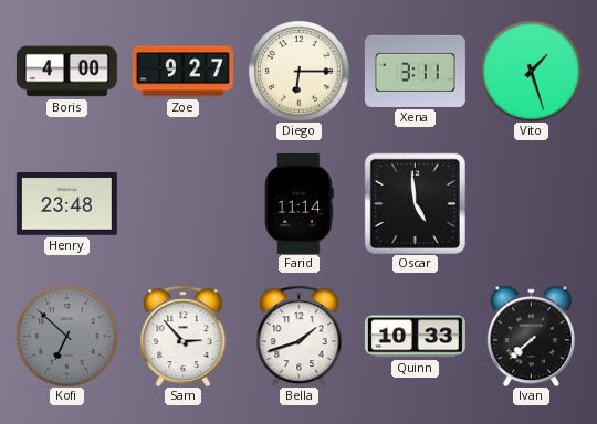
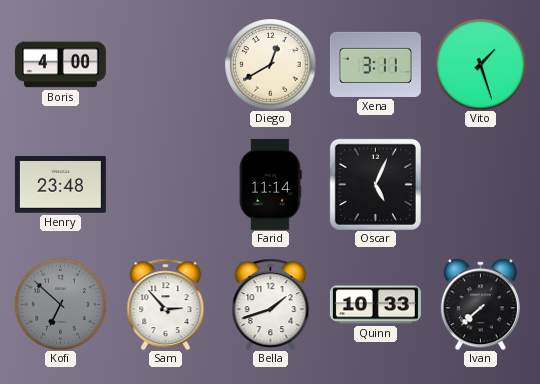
Zoe: 9:27 -> none (182, 72)
Diego: 6:15 -> 12:40 (270, 64)
Oscar: 4:59 -> 5:04 (375, 184)
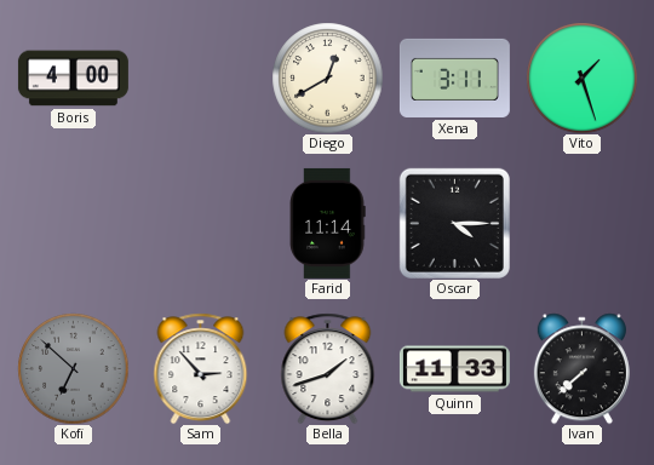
Henry: 23:48 -> none (60, 184)
Oscar: 5:04 -> 4:15 (454, 223)
Quinn: 10:33 -> 11:33 (454, 369)
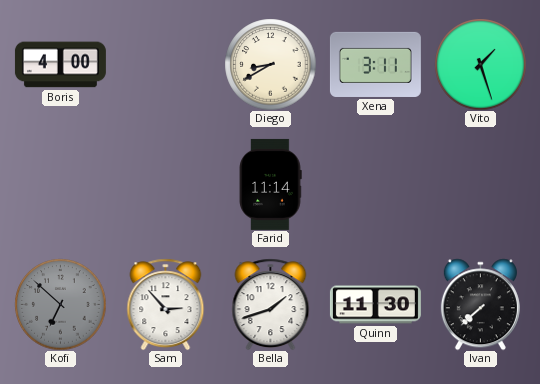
Diego: 12:40 -> 8:40 (270, 64)
Oscar: 4:15 -> none (454, 223)
Quinn: 11:33 -> 11:30 (375, 305)
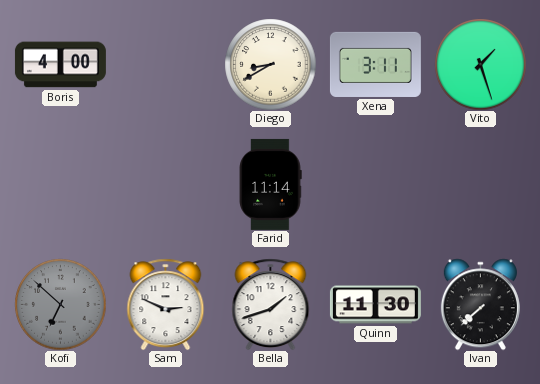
Sam: 2:53 -> 2:49 (166, 304)
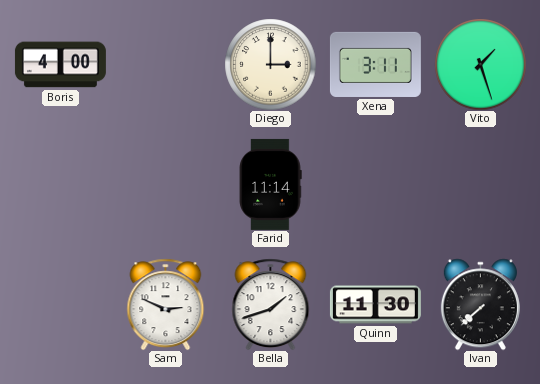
Diego: 8:40 -> 3:00 (270, 64)
Kofi: 6:52 -> none (60, 304)
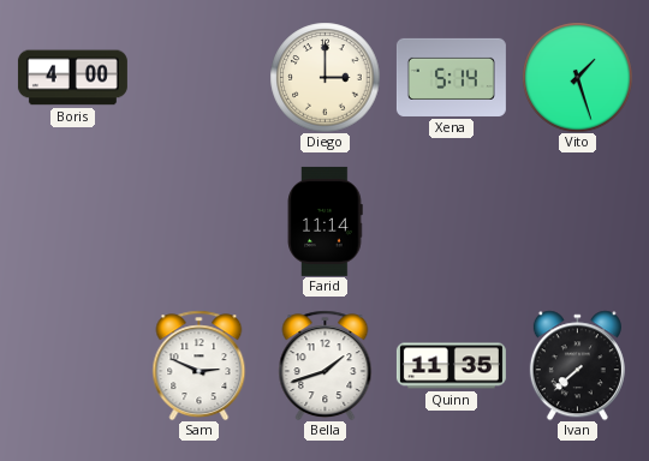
Xena: 3:11 -> 5:14 (451, 77)
Quinn: 11:30 -> 11:35 (451, 366)
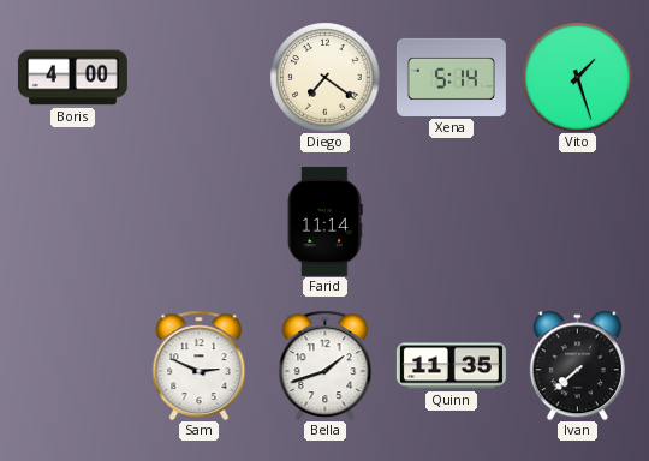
Diego: 3:00 -> 7:21 (324, 77)
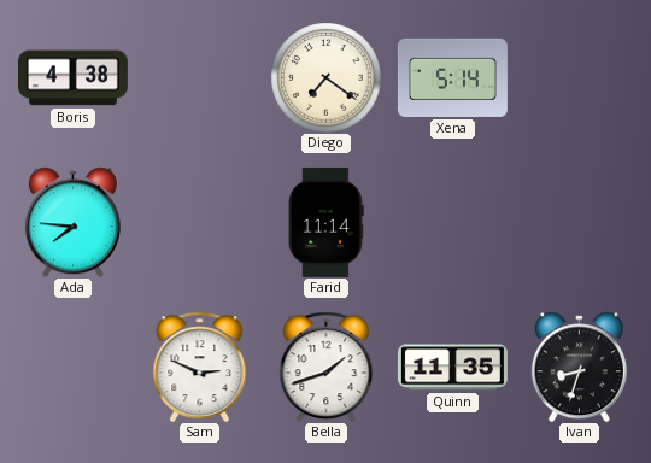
Boris: 4:00 -> 4:38 (72, 78)
Vito: 1:27 -> none (577, 77)
Ada: none -> 7:46 (72, 222)
Ivan: 7:38 -> 8:33 (579, 367)
